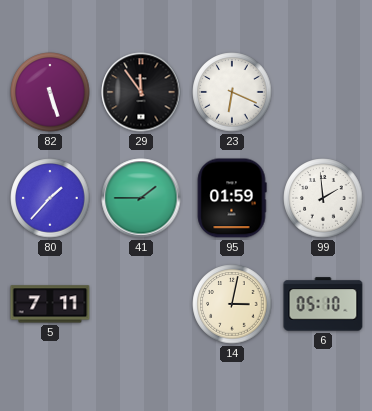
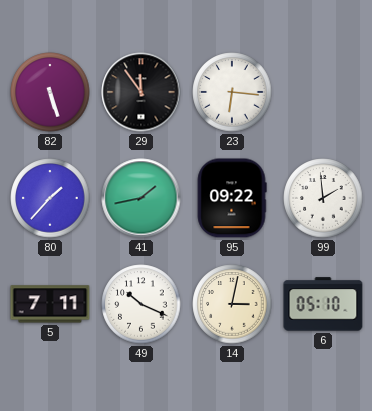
23: 6:19 -> 6:16 (232, 92)
41: 1:45 -> 1:43 (141, 198)
95: 01:59 -> 09:22 (232, 198)
49: none -> 10:19 (141, 304)
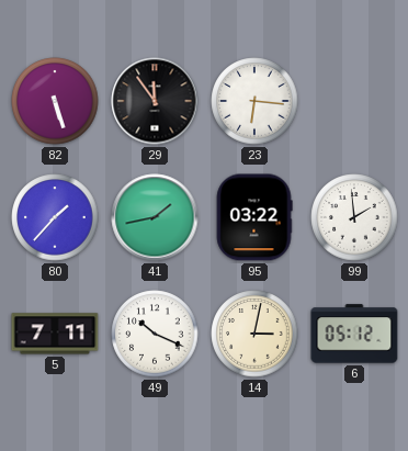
95: 09:22 -> 03:22 (254, 217)
6: 05:10 -> 05:12 (354, 334)
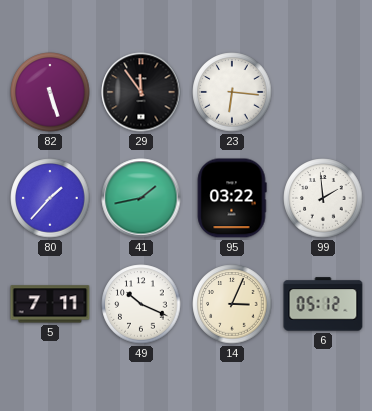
14: 3:02 -> 3:04 (232, 304)
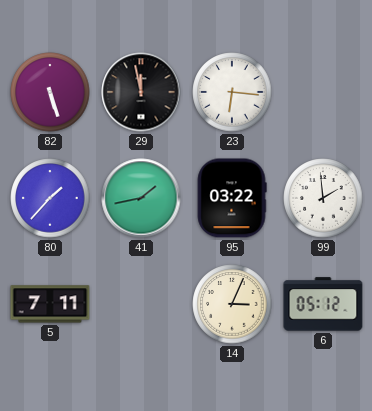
29: 11:54 -> 11:58 (141, 92)
49: 10:19 -> none (141, 304)
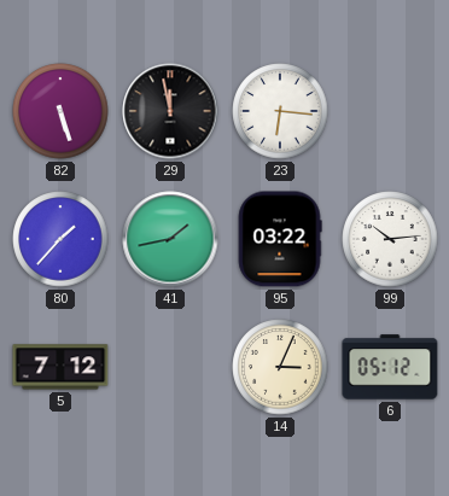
99: 1:59 -> 10:14 (390, 239)
5: 7:11 -> 7:12 (60, 367)
